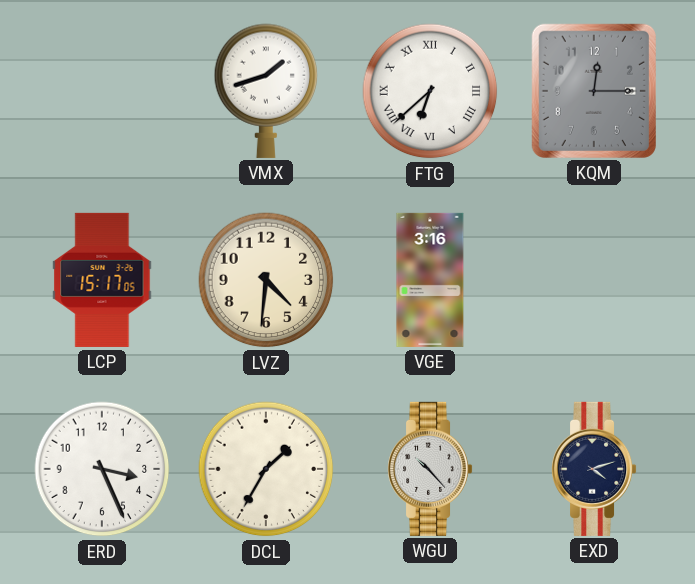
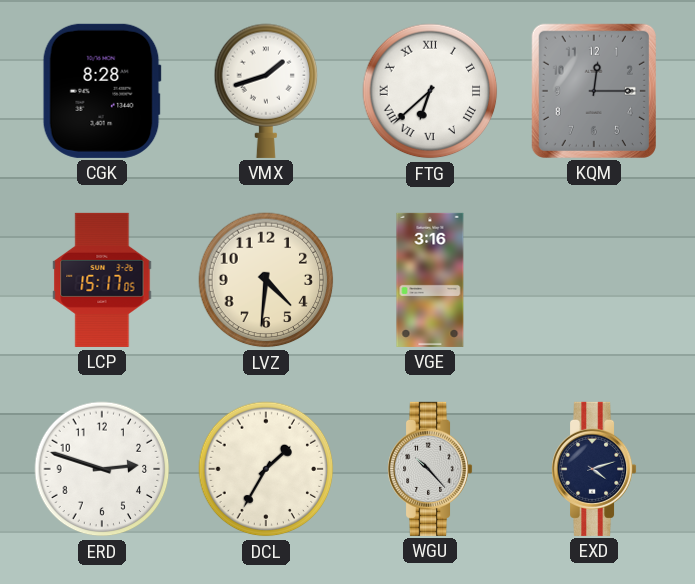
CGK: none -> 8:28 (102, 91)
ERD: 3:26 -> 2:48 (102, 469)
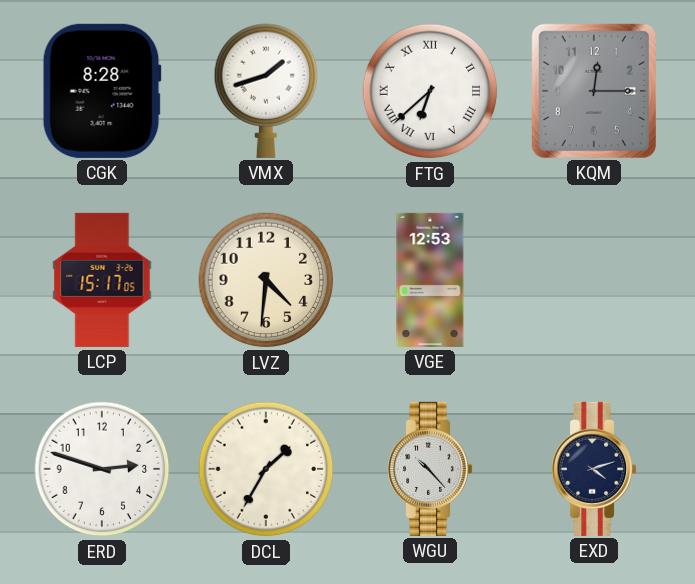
VGE: 3:16 -> 12:53 (430, 280)
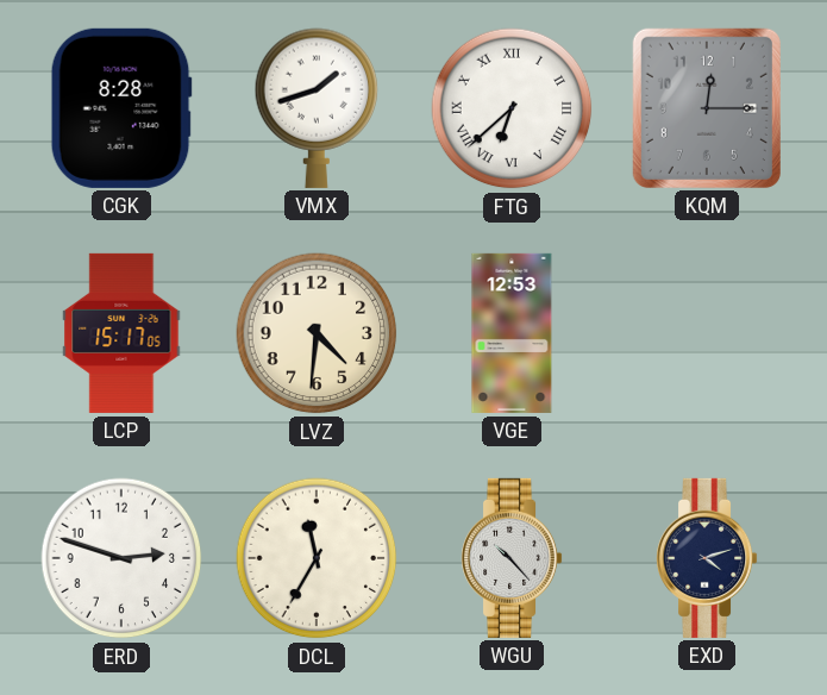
DCL: 1:35 -> 11:35 (317, 558)
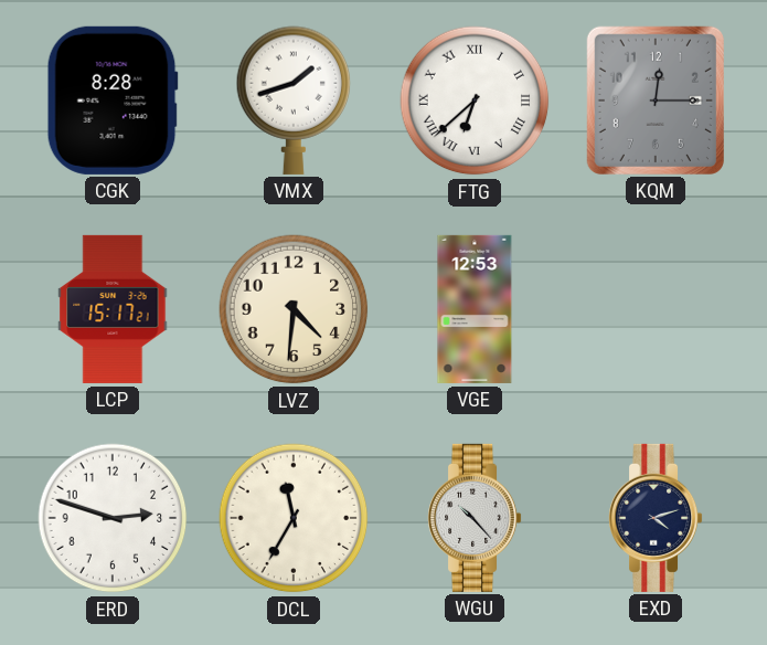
LCP: 15:17:05 -> 15:17:21 (113, 309)
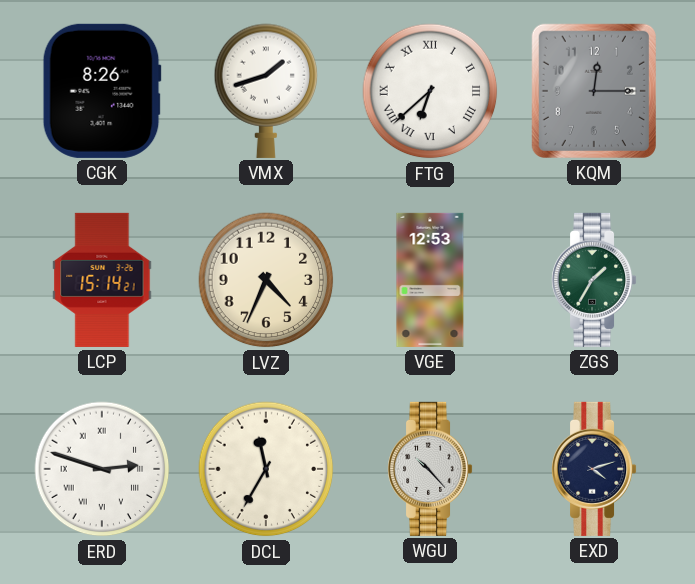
CGK: 8:28 -> 8:26 (102, 91)
LCP: 15:17 -> 15:14 (102, 280)
LVZ: 4:31 -> 4:34 (266, 280)
ZGS: none -> 1:35 (595, 280)
ERD numerals: Arabic -> Roman (102, 469)
